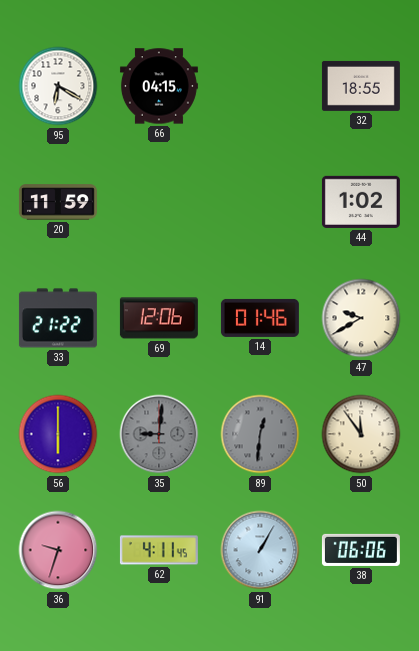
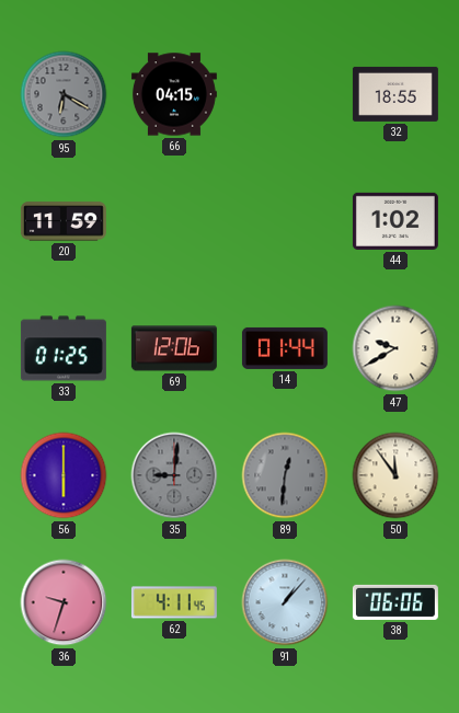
95 dial: white -> grey (64, 94)
33: 21:22 -> 01:25 (64, 348)
14: 01:46 -> 01:44 (285, 348)
91: 1:05 -> 1:07 (285, 602)
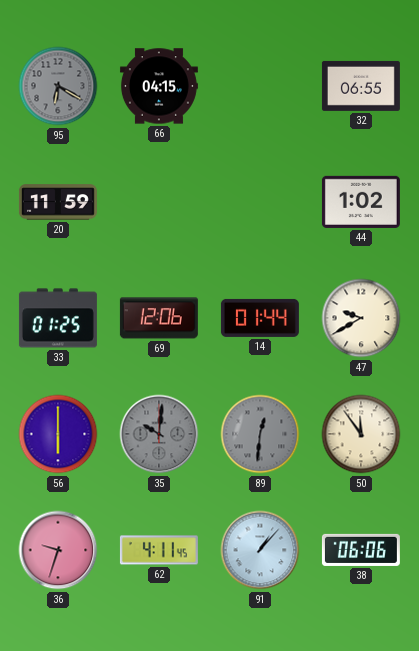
32: 18:55 -> 06:55 (361, 86)
35: 9:01 -> 10:01 (159, 434)
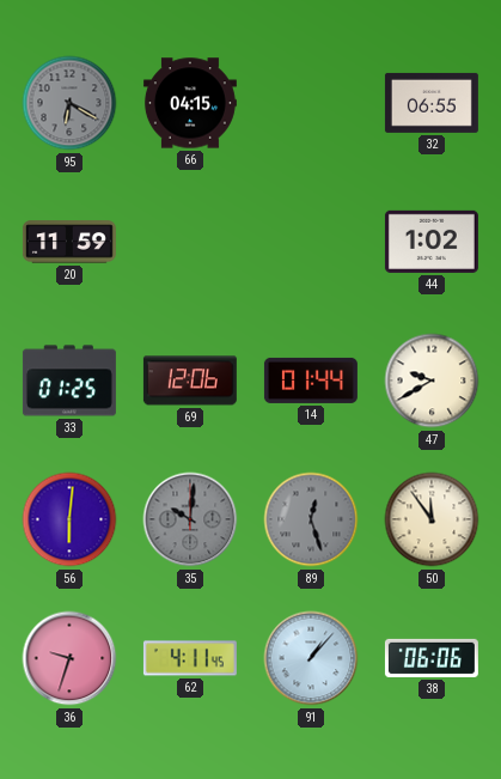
56: 6:00 -> 6:01 (69, 519)
89: 12:31 -> 12:27 (311, 519)
